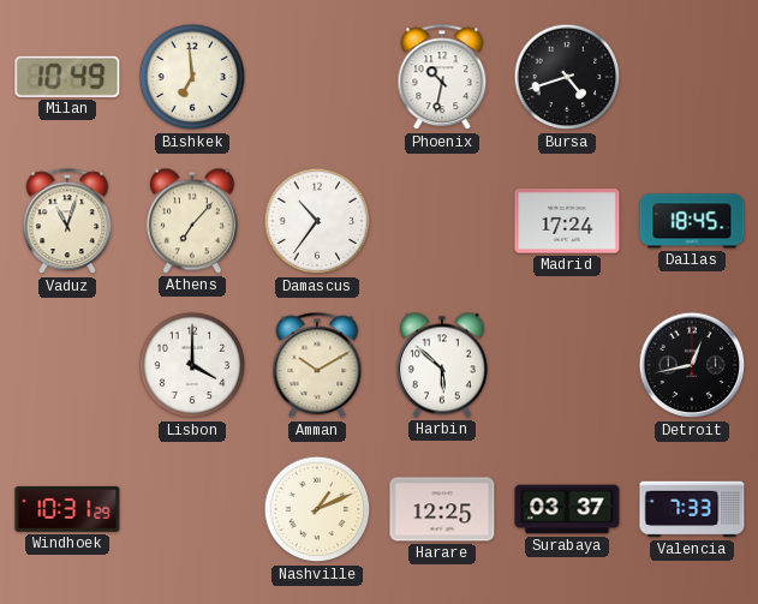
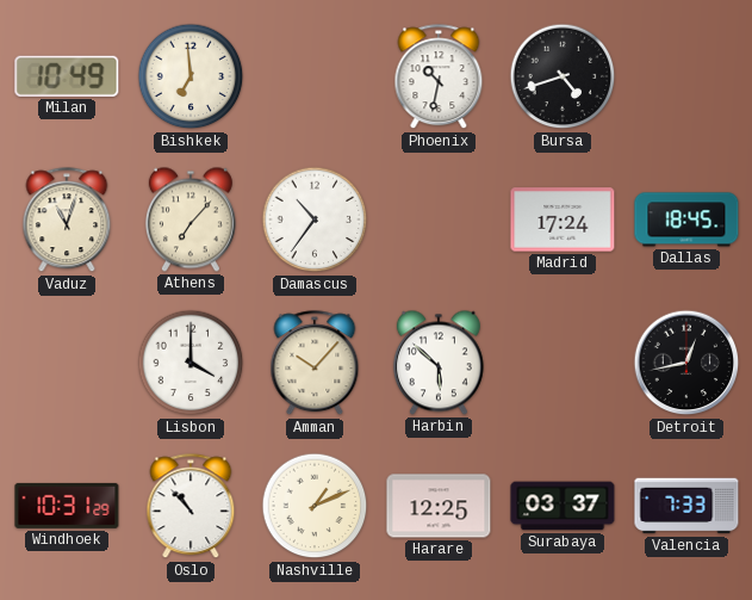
Amman: 10:10 -> 10:07 (315, 364)
Oslo: none -> 10:53 (191, 507)
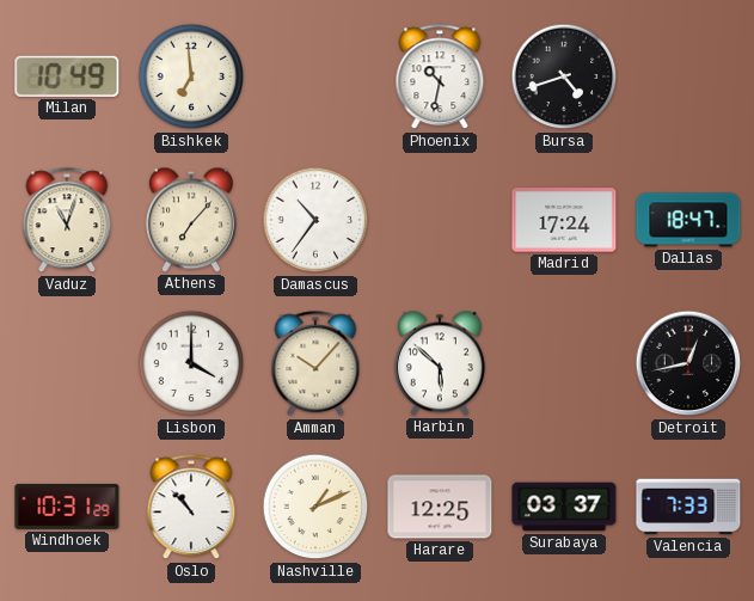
Dallas: 18:45 -> 18:47 (688, 220)
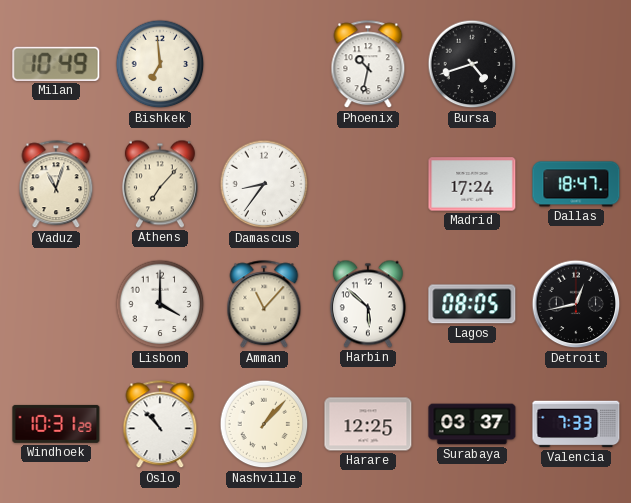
Damascus: 10:36 -> 8:36 (264, 184)
Amman: 10:07 -> 11:07 (264, 305)
Lagos: none -> 08:05 (472, 304)
Nashville: 1:11 -> 1:07 (264, 424)
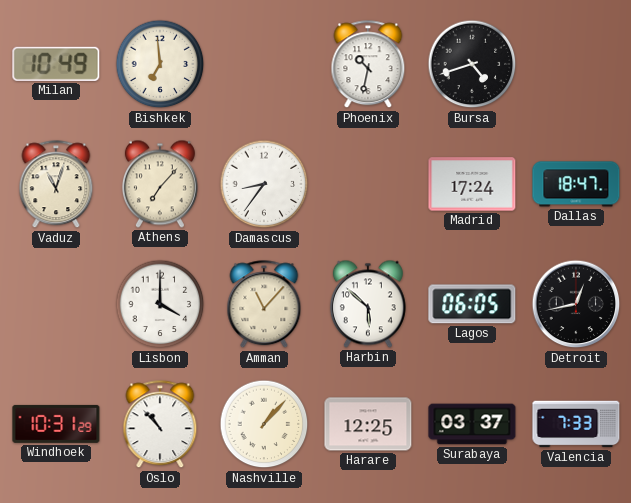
Lagos: 08:05 -> 06:05 (472, 304)
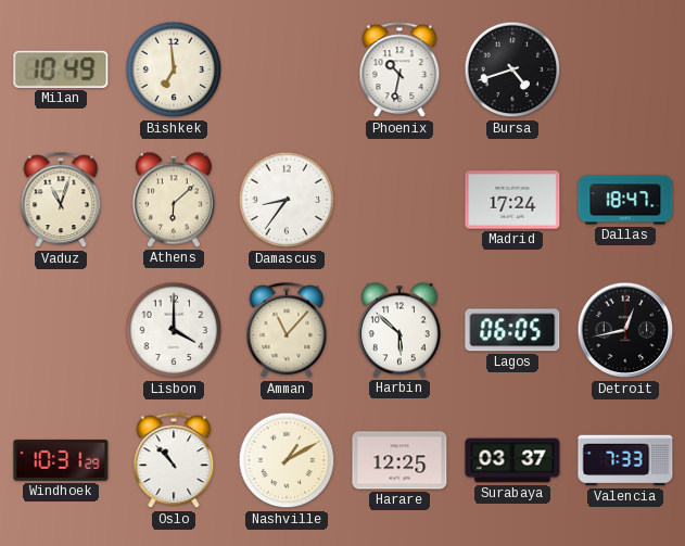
Athens: 7:07 -> 6:08 (174, 200)
Nashville: 1:07 -> 1:10 (287, 460)
